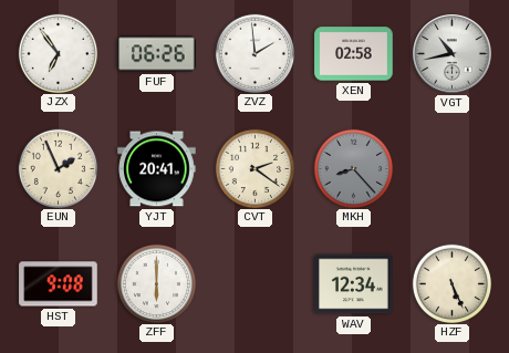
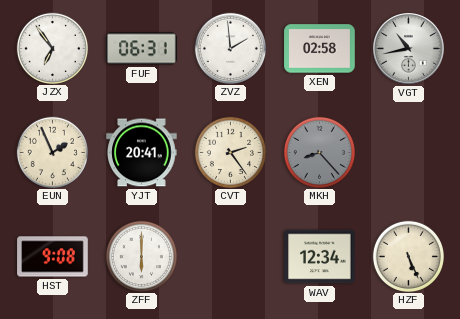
FUF: 06:26 -> 06:31 (142, 49)
CVT: 2:21 -> 2:24 (230, 152)
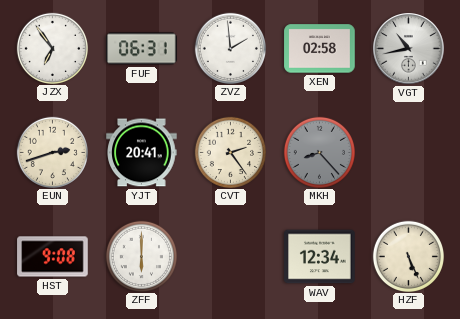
EUN: 1:56 -> 2:42 (52, 152)
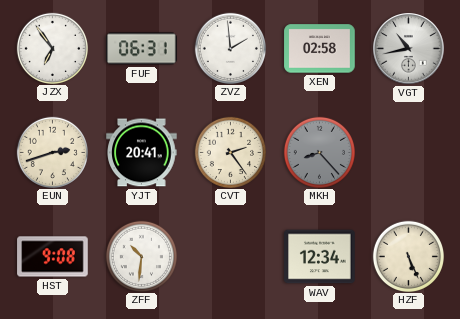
ZFF: 6:00 -> 10:31 (141, 256)
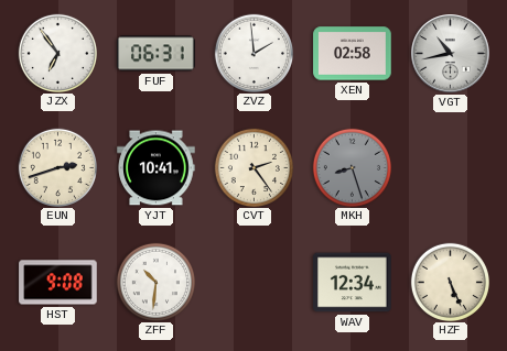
YJT: 20:41 -> 10:41 (157, 168)
MKH: 8:23 -> 8:27 (352, 167)
